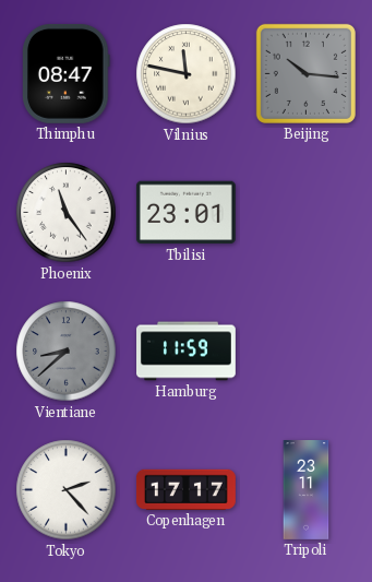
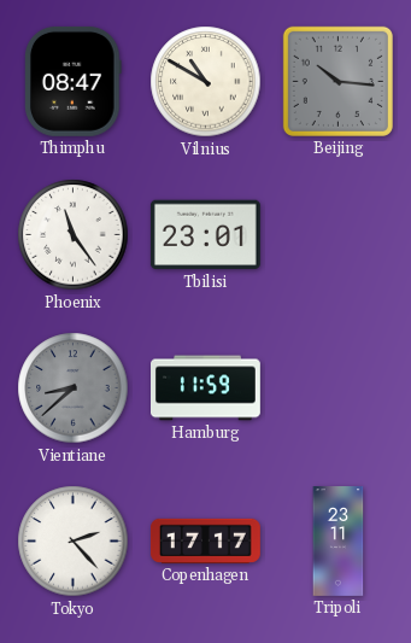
Vilnius: 11:47 -> 10:50 (206, 82)
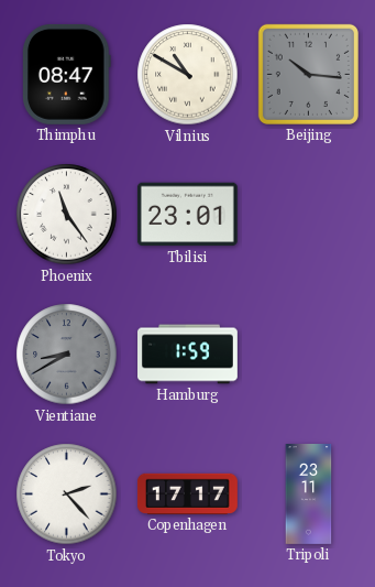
Vientiane: 8:38 -> 8:40 (67, 355)
Hamburg: 11:59 -> 1:59 (188, 355)
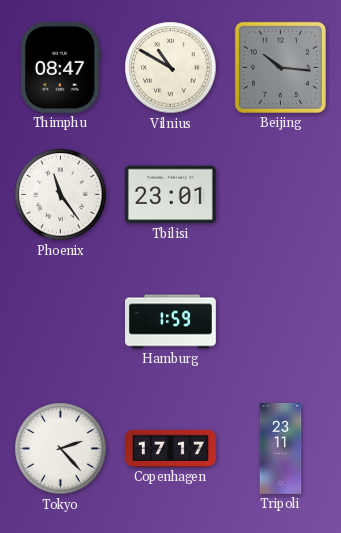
Vientiane: 8:40 -> none (67, 355)
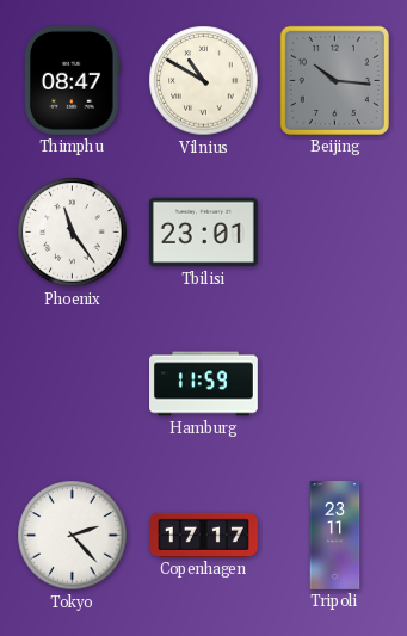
Hamburg: 1:59 -> 11:59 (204, 384)
